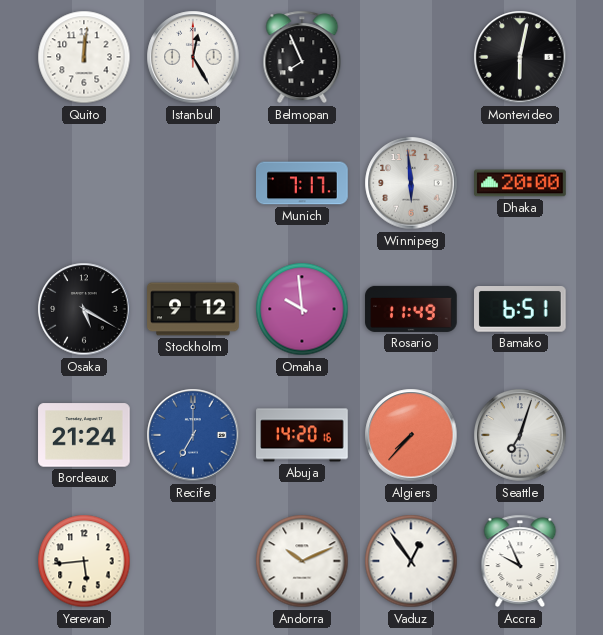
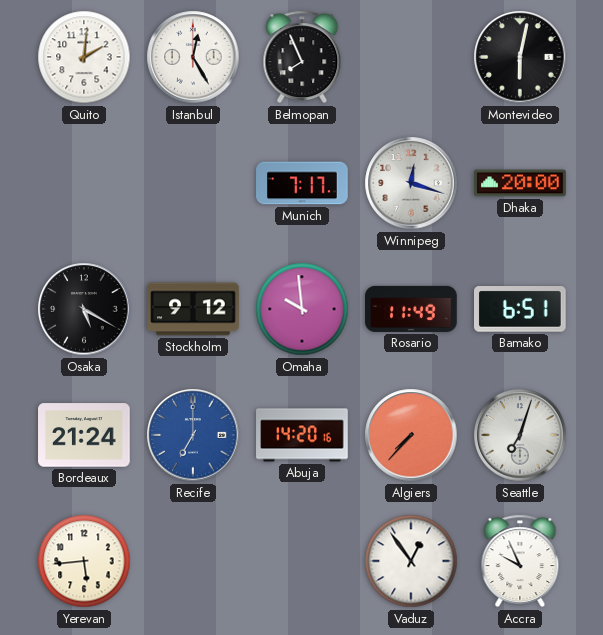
Quito: 12:01 -> 2:01 (84, 57)
Winnipeg: 5:59 -> 12:18 (411, 183)
Andorra: 10:11 -> none (302, 561)
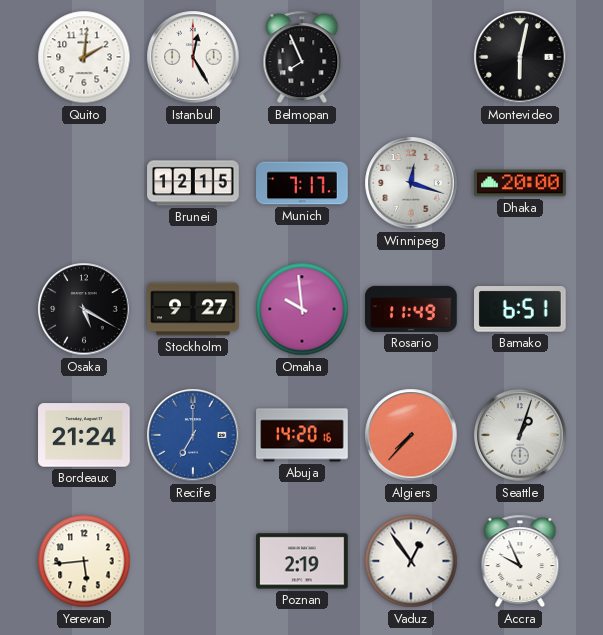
Brunei: none -> 12:15 (193, 183)
Stockholm: 9:12 -> 9:27 (193, 309)
Seattle: 7:03 -> 1:03 (520, 435)
Poznan: none -> 2:19 (302, 561)
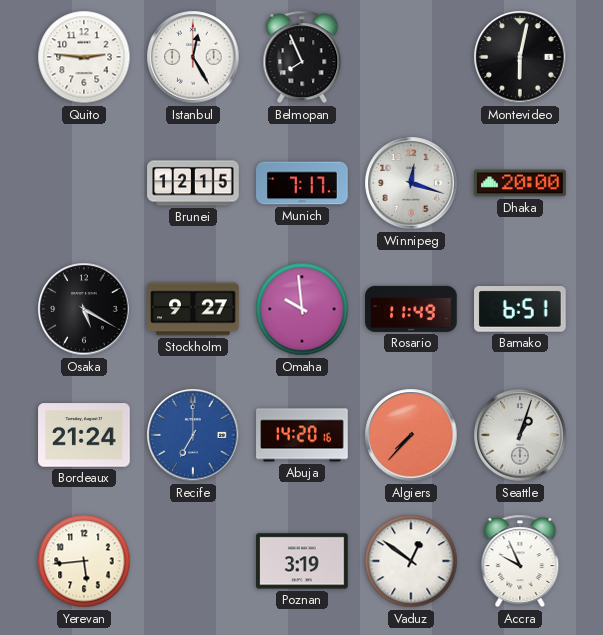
Quito: 2:01 -> 2:46 (84, 57)
Poznan: 2:19 -> 3:19 (302, 561)
Vaduz: 12:54 -> 12:51 (411, 561)
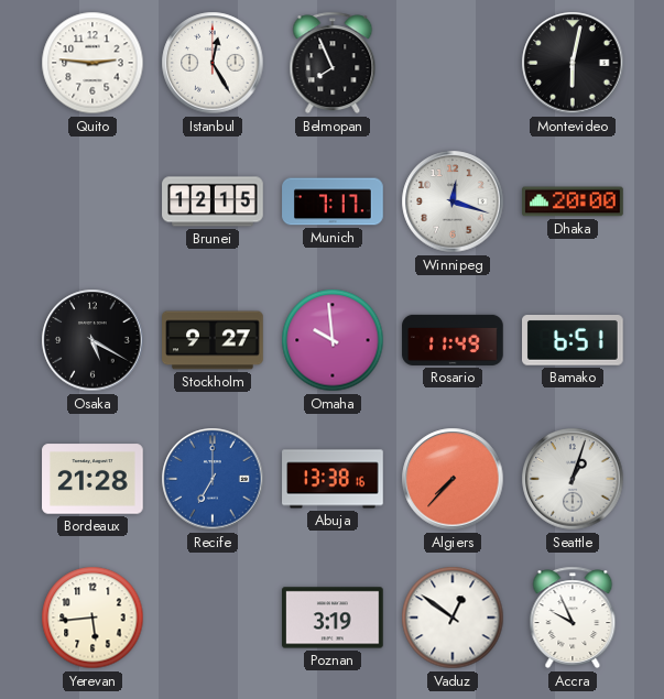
Bordeaux: 21:24 -> 21:28 (92, 479)
Abuja: 14:20 -> 13:38 (333, 479)
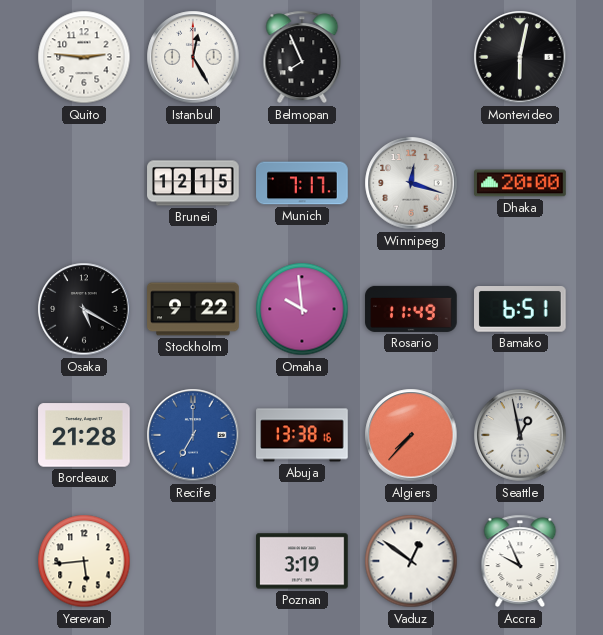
Stockholm: 9:27 -> 9:22 (193, 309)
Seattle: 1:03 -> 12:58 (520, 435)
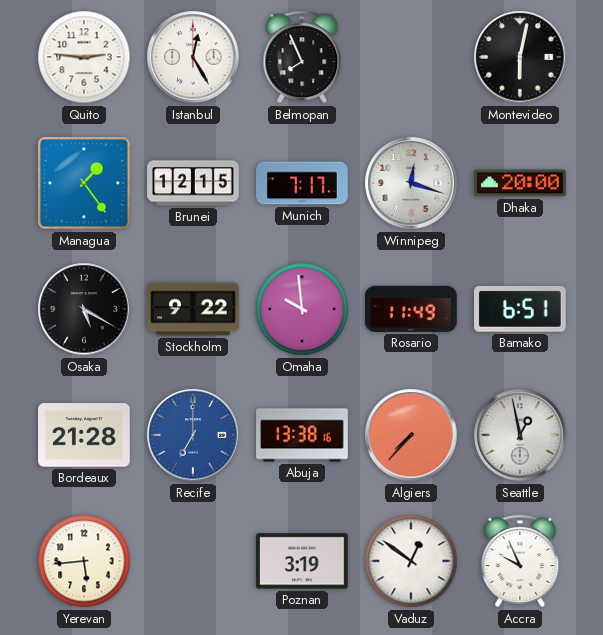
Managua: none -> 1:24 (84, 183)
